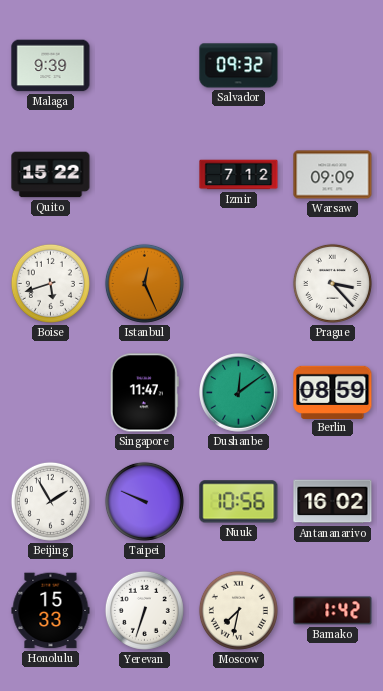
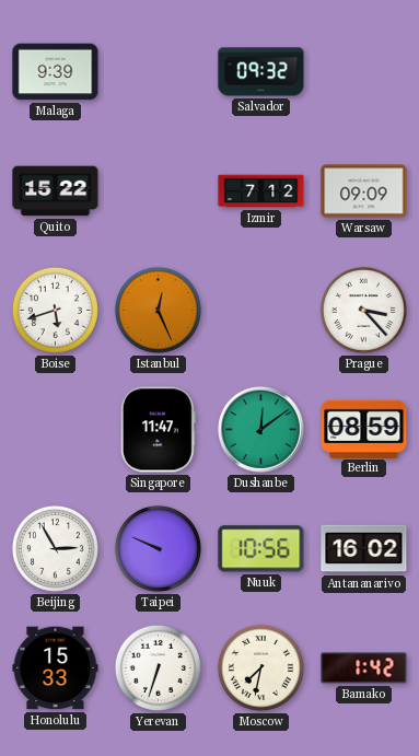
Beijing: 1:55 -> 2:55 (55, 548)
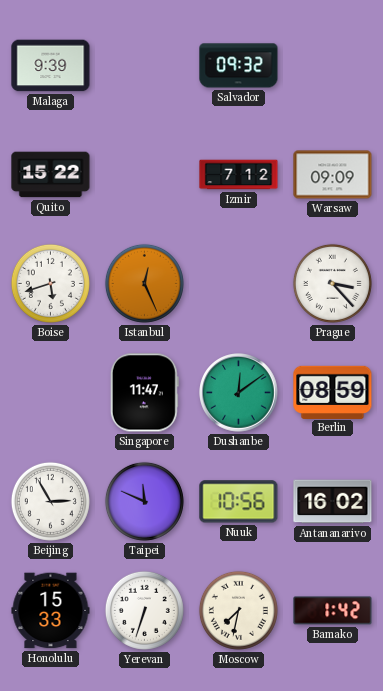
Taipei: 9:49 -> 11:49 (144, 501)
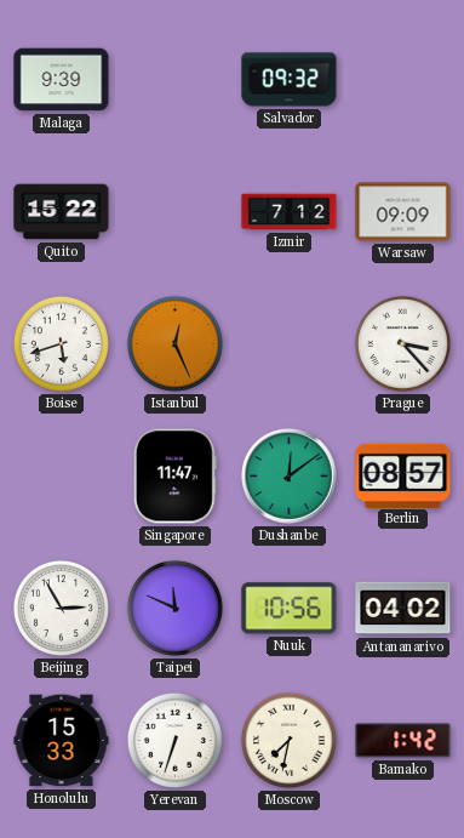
Berlin: 08:59 -> 08:57 (403, 475)
Antananarivo: 16:02 -> 04:02 (403, 609)
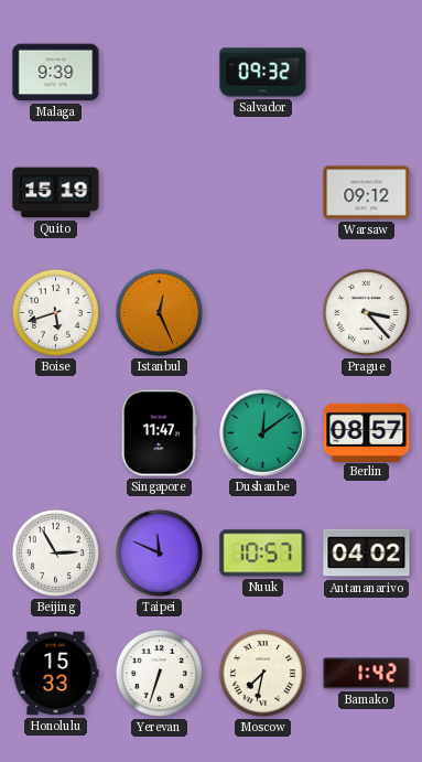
Quito: 15:22 -> 15:19 (56, 193)
Izmir: 7:12 -> none (290, 212)
Warsaw: 09:09 -> 09:12 (367, 193)
Nuuk: 10:56 -> 10:57 (263, 554)
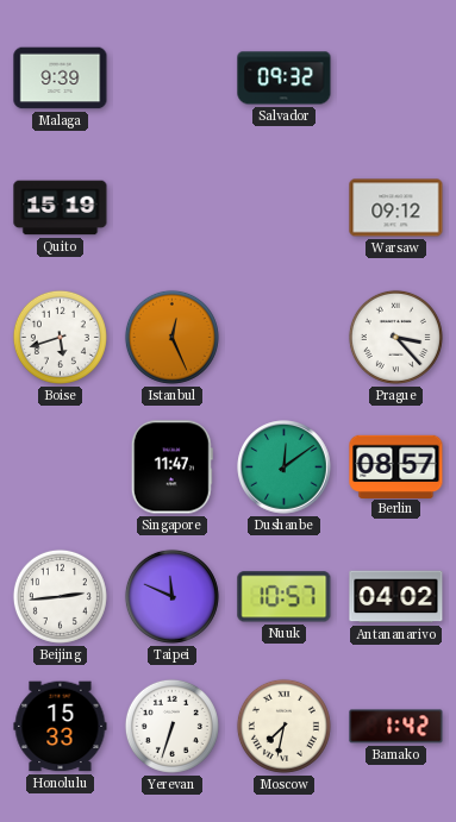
Beijing: 2:55 -> 2:44 (60, 596)
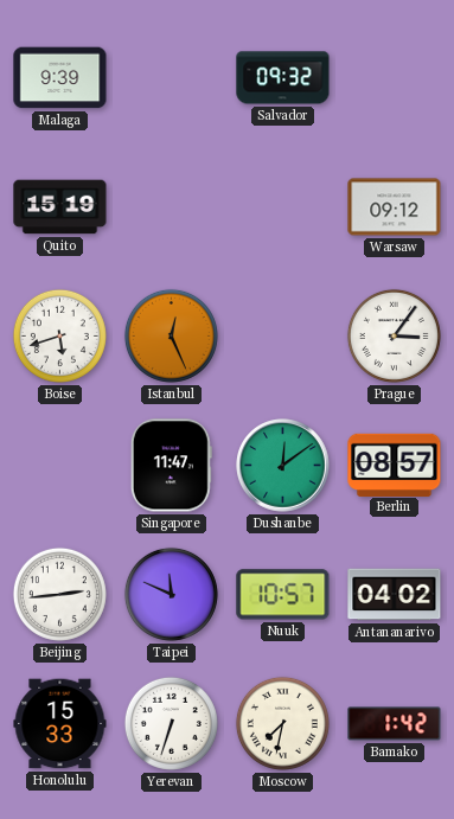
Prague: 3:23 -> 3:06 (394, 335)
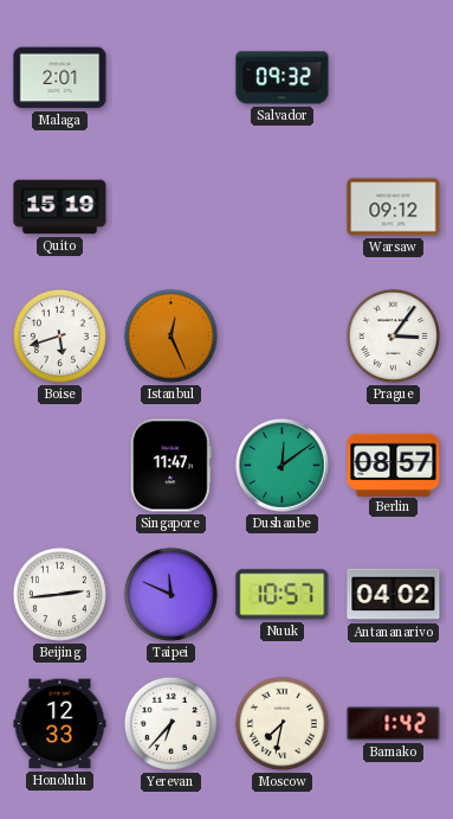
Malaga: 9:39 -> 2:01 (60, 78)
Honolulu: 15:33 -> 12:33 (60, 724)
Yerevan: 6:33 -> 6:37 (170, 723)
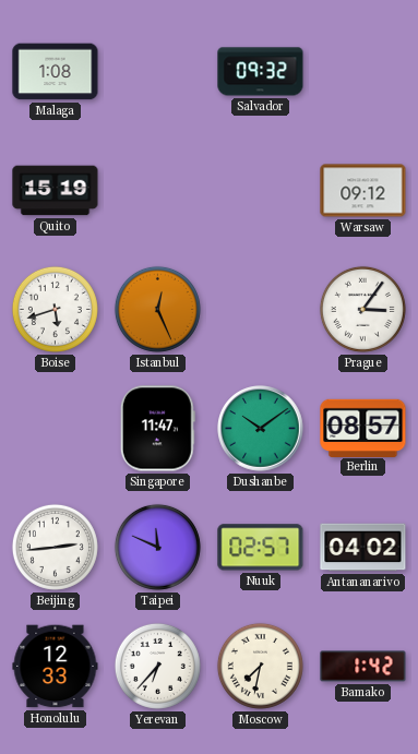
Malaga: 2:01 -> 1:08 (56, 72)
Dushanbe: 12:09 -> 10:09 (261, 429)
Nuuk: 10:57 -> 02:57 (261, 548)
